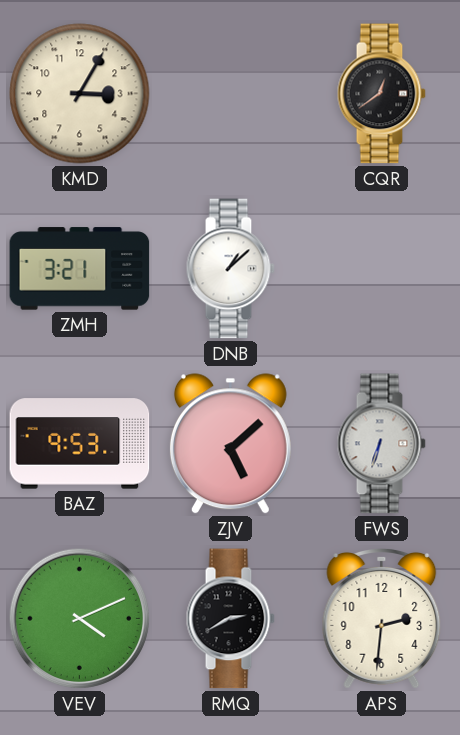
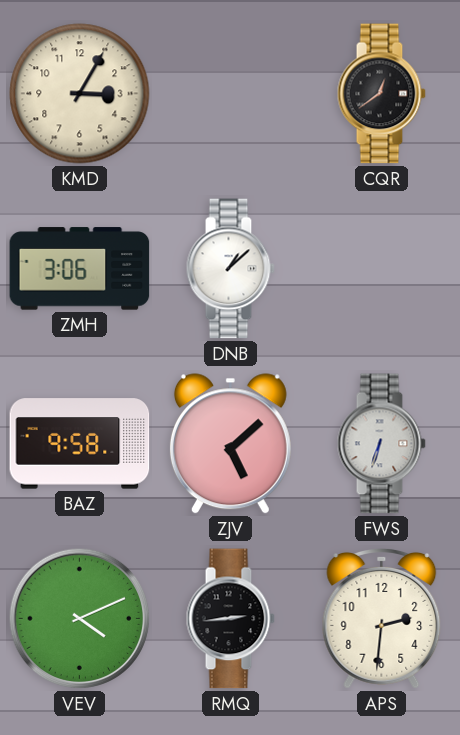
ZMH: 3:21 -> 3:06 (80, 269)
BAZ: 9:53 -> 9:58 (80, 444)
RMQ: 2:40 -> 2:44 (230, 619)
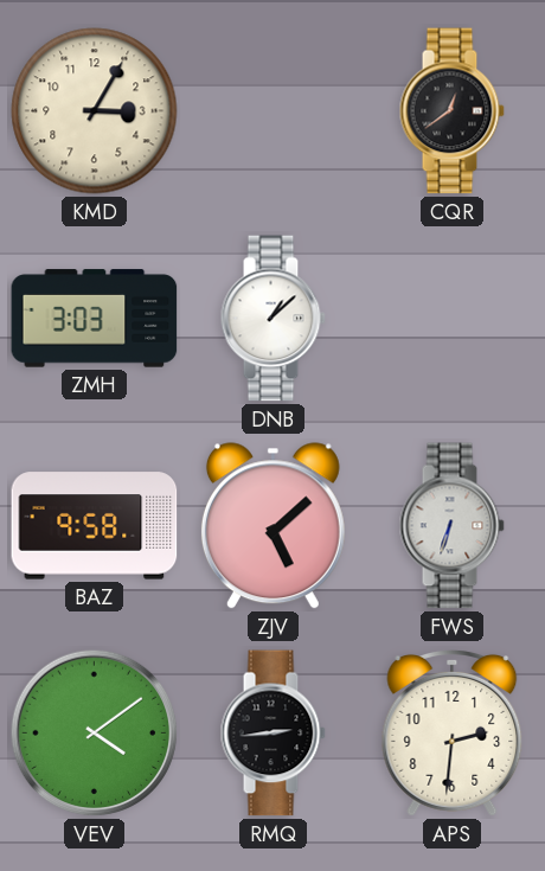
ZMH: 3:06 -> 3:03 (95, 319)
VEV: 4:11 -> 4:09 (95, 734)
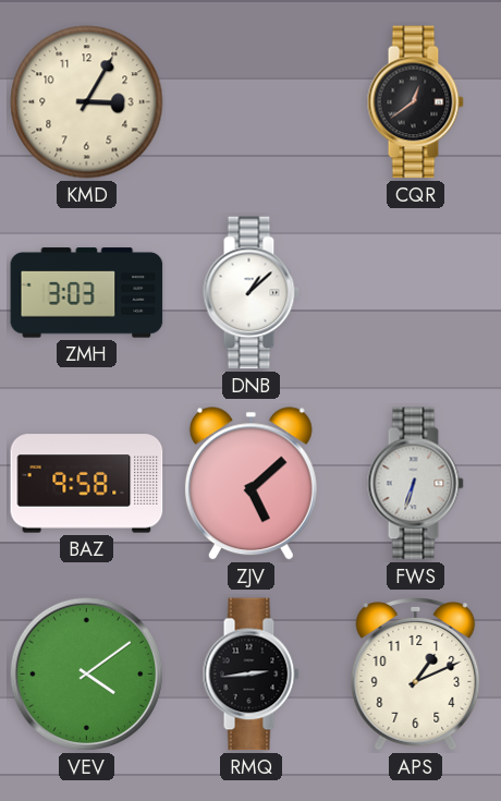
APS: 2:31 -> 1:11 (416, 673)
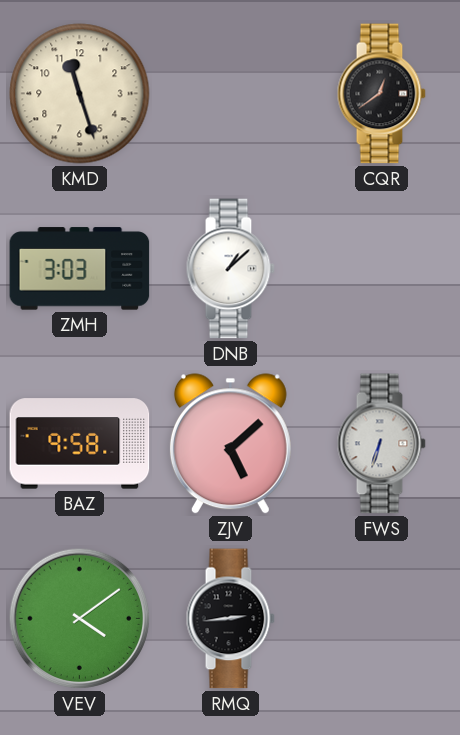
KMD: 3:05 -> 11:27 (80, 94)
APS: 1:11 -> none (416, 673)
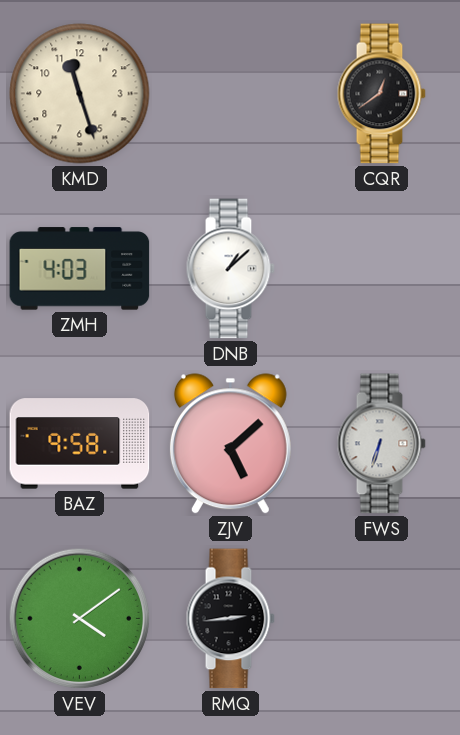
ZMH: 3:03 -> 4:03 (80, 269)
